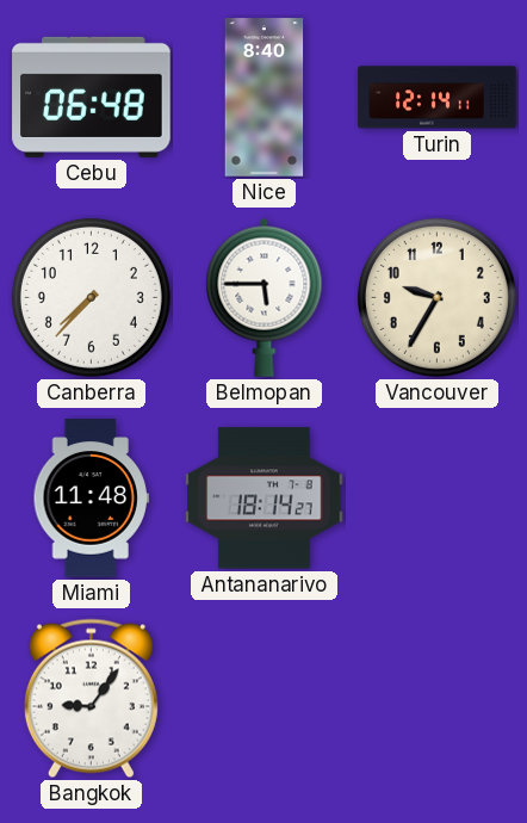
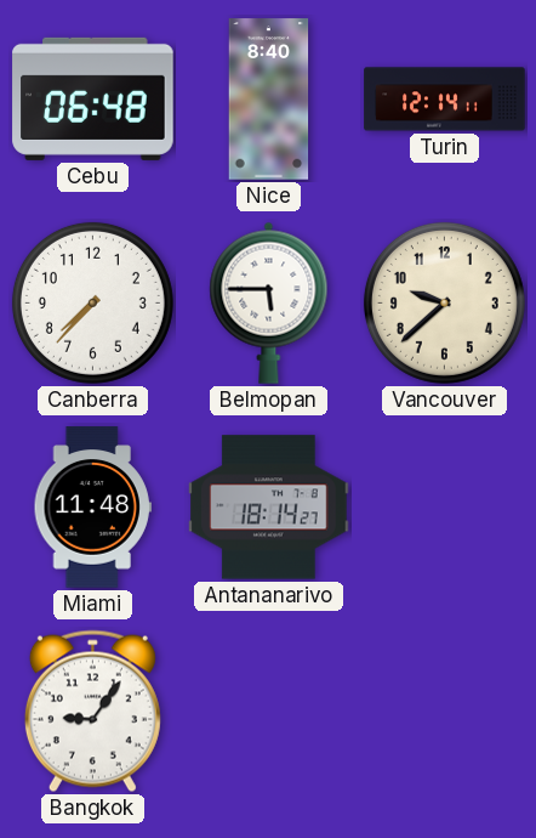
Vancouver: 9:35 -> 9:38 (444, 302)
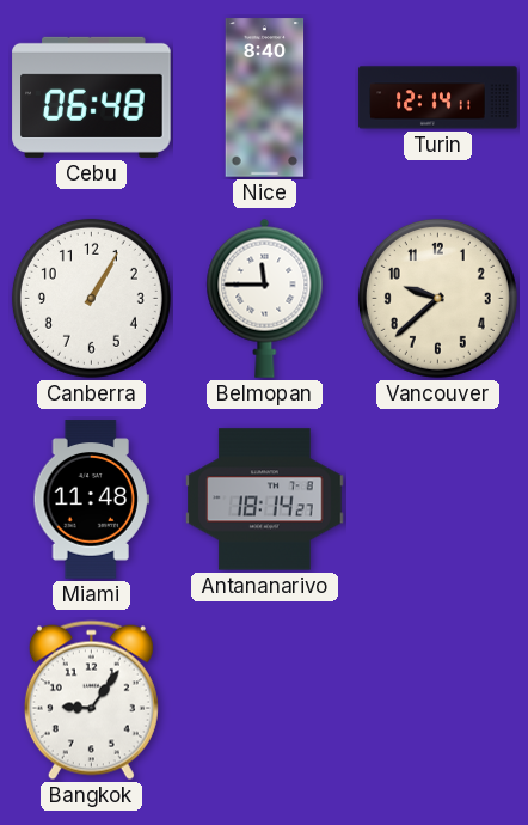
Canberra: 7:37 -> 1:05 (91, 298)
Belmopan: 5:45 -> 11:45 (265, 298)
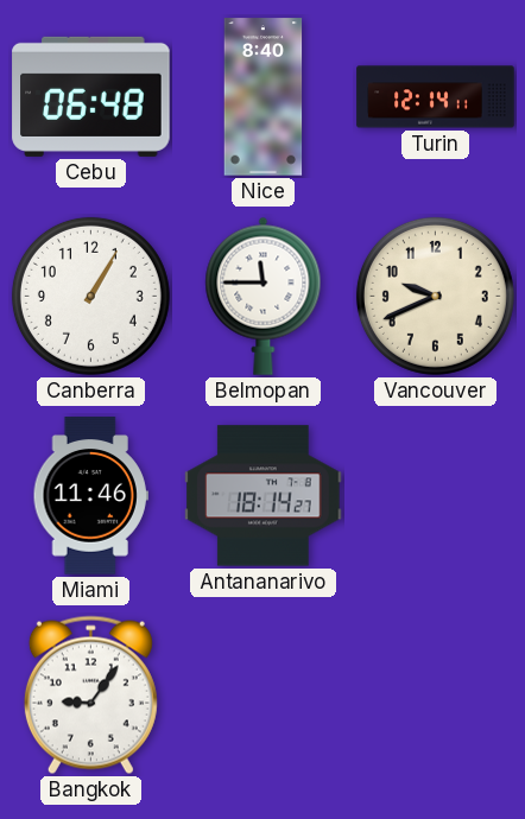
Vancouver: 9:38 -> 9:41 (435, 296)
Miami: 11:48 -> 11:46 (90, 496)
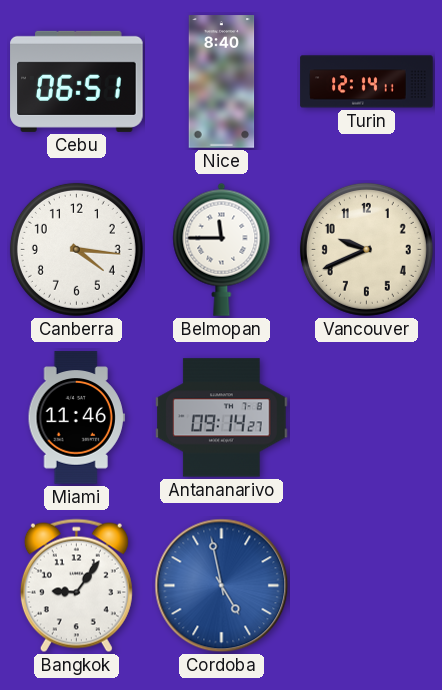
Cebu: 06:48 -> 06:51 (77, 81)
Canberra: 1:05 -> 4:16 (76, 249)
Antananarivo: 18:14 -> 09:14 (222, 418)
Cordoba: none -> 4:58 (222, 586)
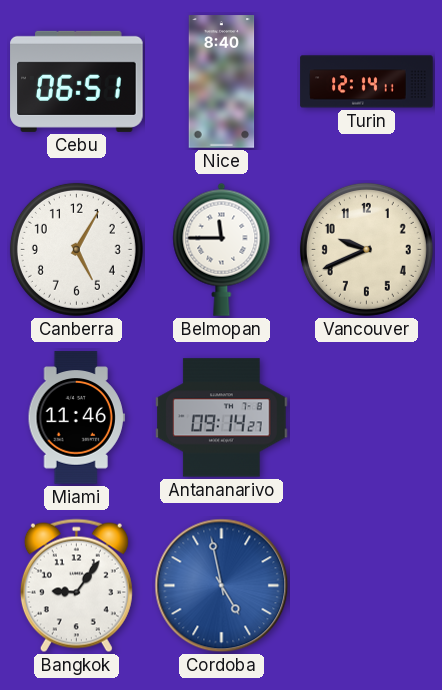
Canberra: 4:16 -> 5:05 (76, 249)
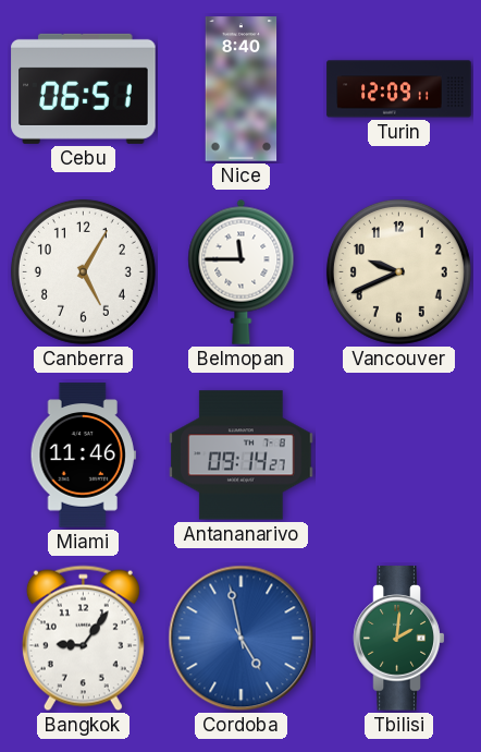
Turin: 12:14 -> 12:09 (399, 89)
Tbilisi: none -> 2:01 (399, 639)
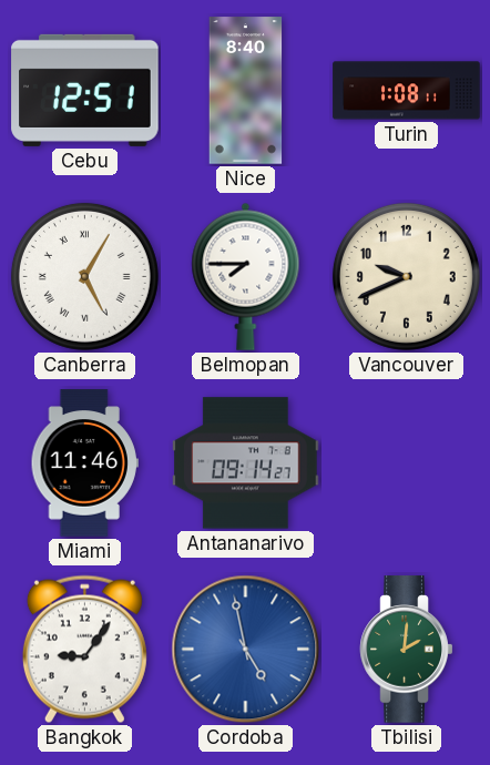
Cebu: 06:51 -> 12:51 (85, 90)
Turin: 12:09 -> 1:08 (407, 91)
Canberra numerals: Arabic -> Roman (84, 276)
Belmopan: 11:45 -> 7:45 (246, 276)
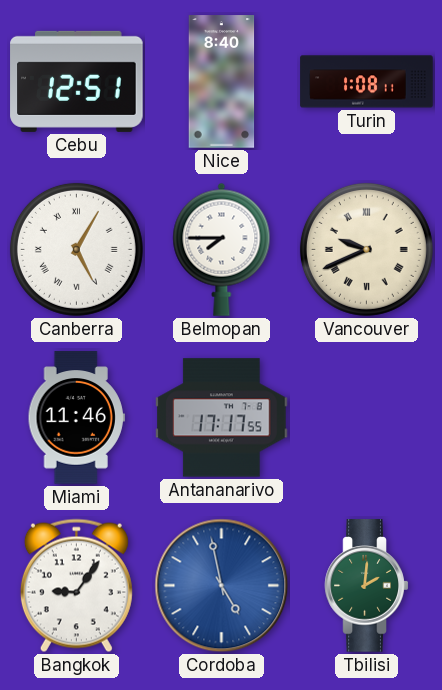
Vancouver numerals: Arabic -> Roman (366, 249)
Antananarivo: 09:14 -> 17:17 (222, 418)
